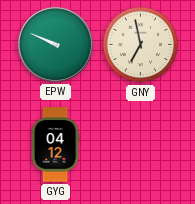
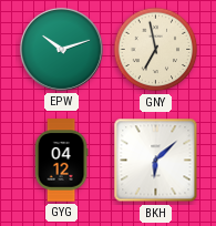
EPW: 9:49 -> 10:12 (61, 49)
BKH: none -> 6:08 (156, 161)
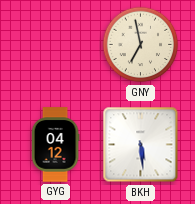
EPW: 10:12 -> none (61, 49)
BKH: 6:08 -> 5:29 (141, 145)
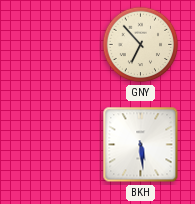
GNY: 6:58 -> 6:53 (141, 45)
GYG: 04:12 -> none (55, 145)
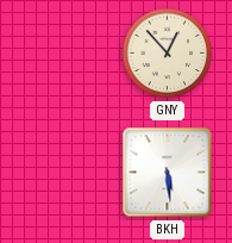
GNY: 6:53 -> 12:53 (168, 54)
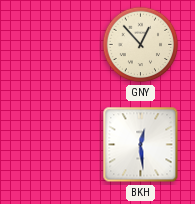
BKH: 5:29 -> 12:29 (141, 145)
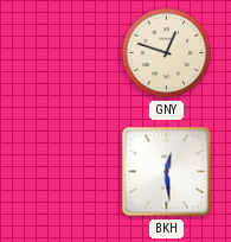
GNY: 12:53 -> 12:48 (167, 53)
